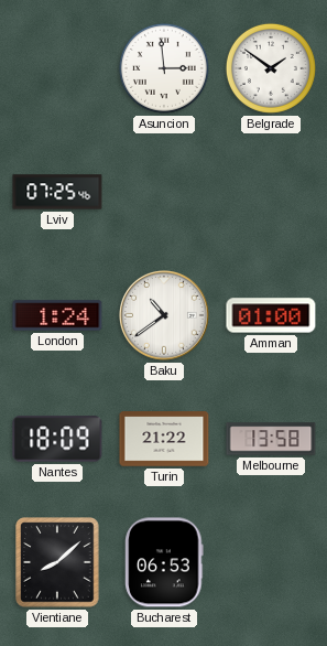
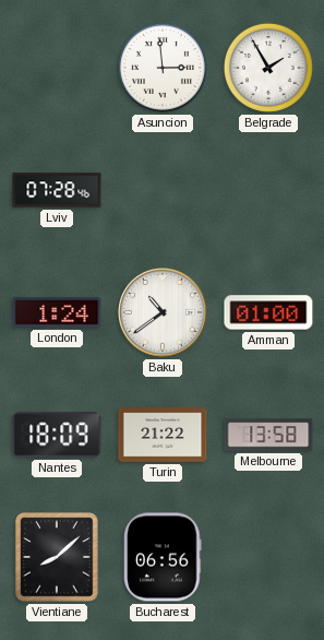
Belgrade: 1:51 -> 1:55 (268, 68)
Lviv: 07:25 -> 07:28 (57, 190)
Bucharest: 06:53 -> 06:56 (163, 557)
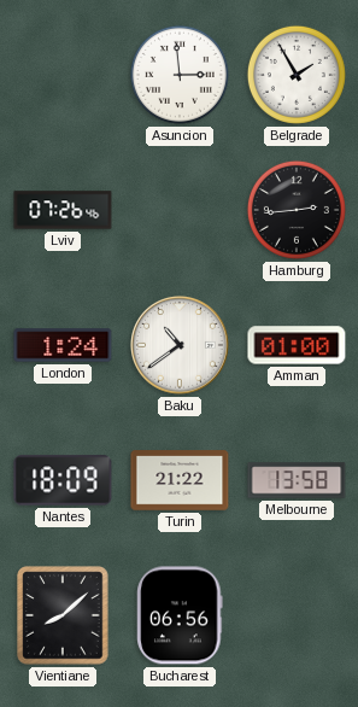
Lviv: 07:28 -> 07:26 (63, 210)
Hamburg: none -> 2:44 (297, 210)
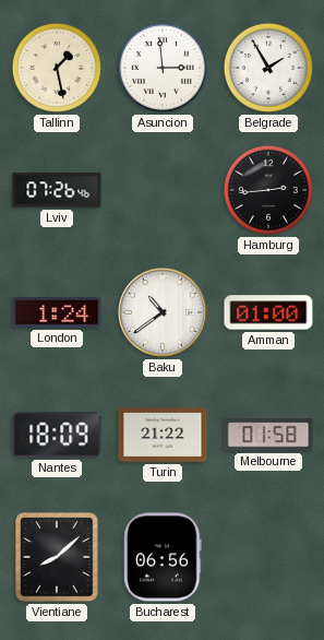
Tallinn: none -> 1:28 (57, 68)
Melbourne: 13:58 -> 01:58 (268, 435)
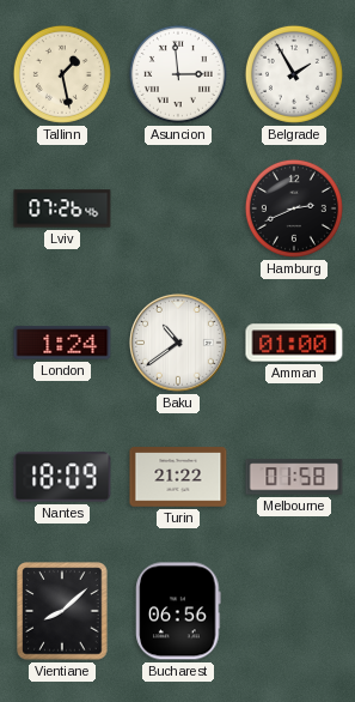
Hamburg: 2:44 -> 2:41 (294, 208)
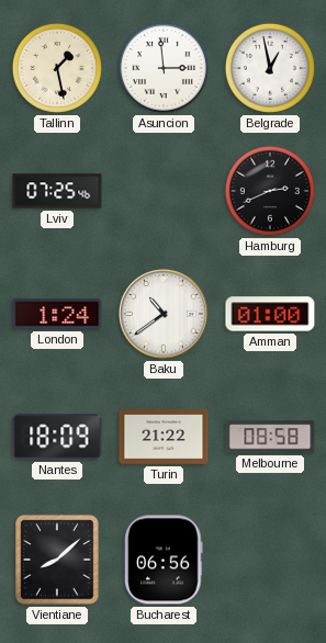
Belgrade: 1:55 -> 12:58 (270, 68)
Lviv: 07:26 -> 07:25 (57, 191)
Melbourne: 01:58 -> 08:58 (270, 437)
